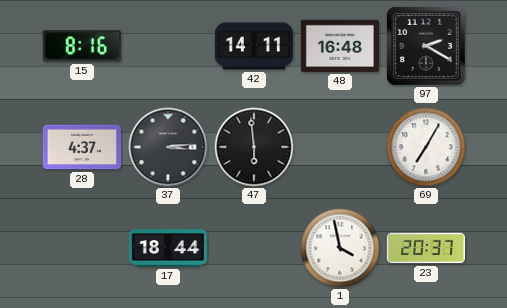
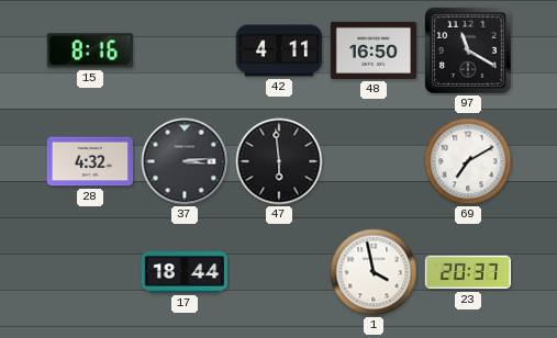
42: 14:11 -> 4:11 (278, 50)
48: 16:48 -> 16:50 (372, 50)
97: 2:20 -> 11:20 (468, 50)
28: 4:37 -> 4:32 (89, 161)
69: 7:05 -> 7:10 (468, 161)
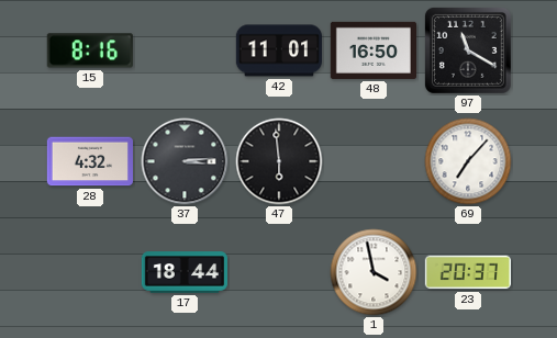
42: 4:11 -> 11:01 (278, 50)
69: 7:10 -> 7:07 (468, 161)
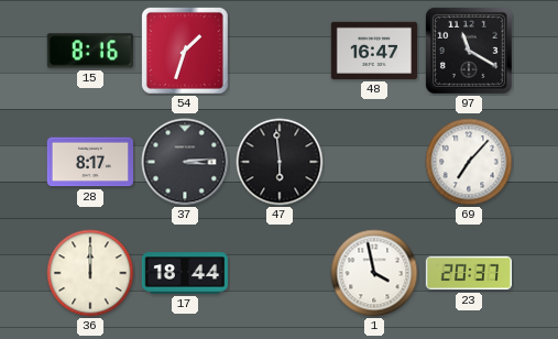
54: none -> 1:33 (185, 51)
42: 11:01 -> none (278, 50)
48: 16:50 -> 16:47 (373, 51)
28: 4:32 -> 8:17 (89, 162)
36: none -> 12:00 (90, 273)
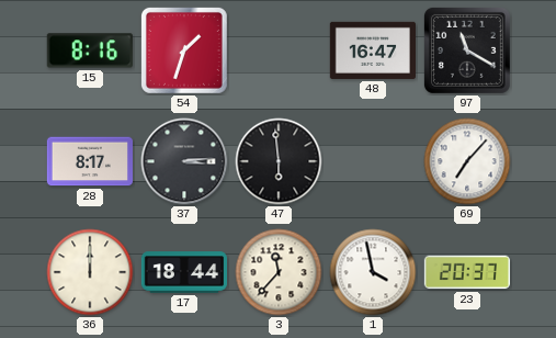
3: none -> 11:37 (279, 272)
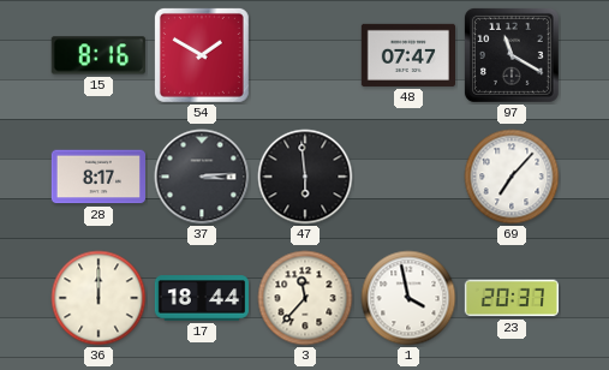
54: 1:33 -> 1:50 (202, 55)
48: 16:47 -> 07:47 (407, 55)
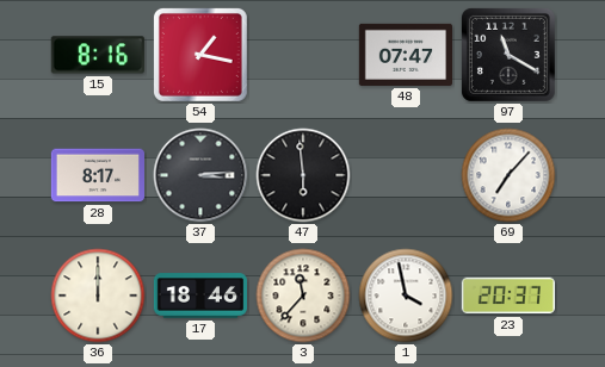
54: 1:50 -> 1:17 (200, 55)
17: 18:44 -> 18:46 (199, 296)
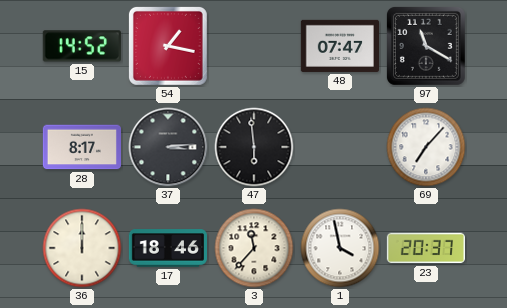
15: 8:16 -> 14:52 (82, 46)
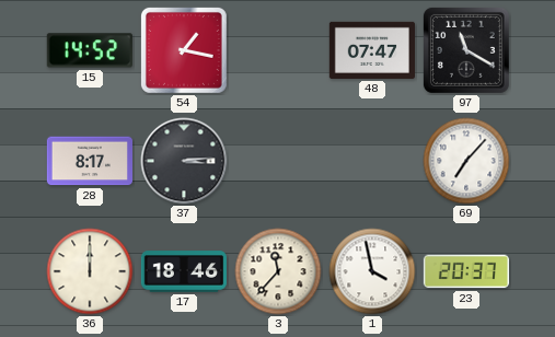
47: 5:59 -> none (254, 147)
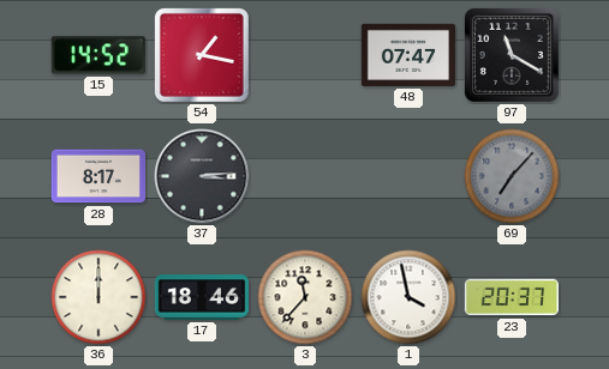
69 dial: white -> grey (512, 176)
